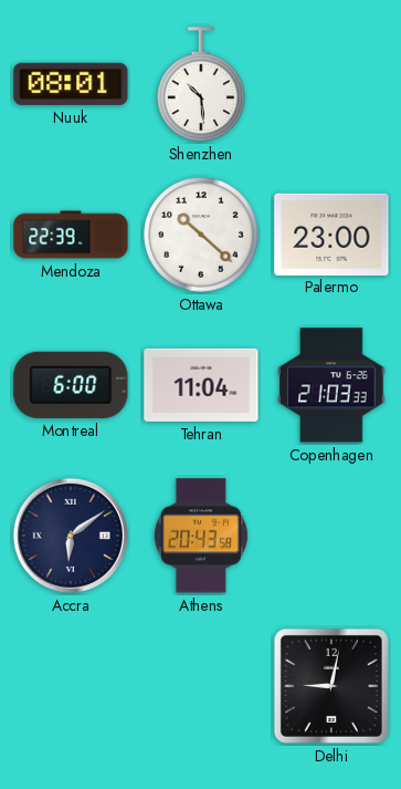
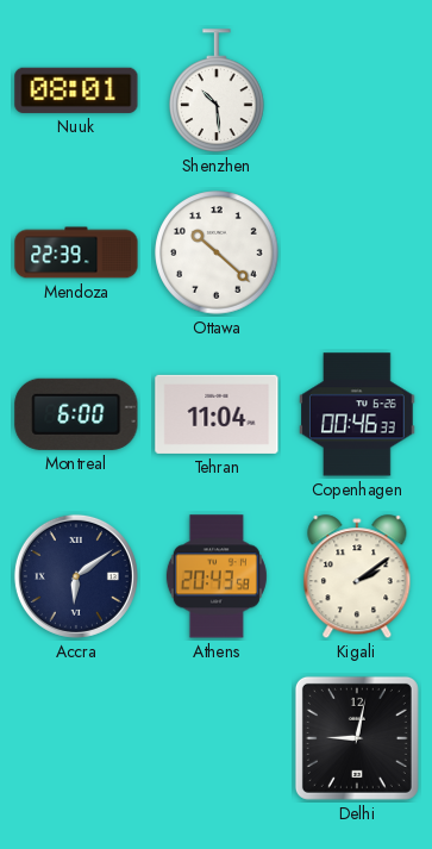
Palermo: 23:00 -> none (331, 233)
Copenhagen: 21:03 -> 00:46 (357, 414)
Kigali: none -> 2:09 (357, 578)
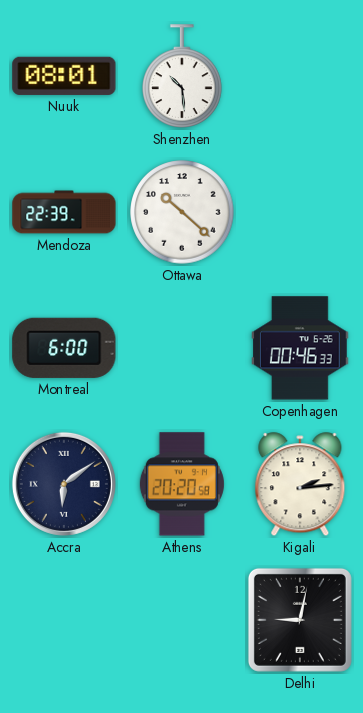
Tehran: 11:04 -> none (217, 414)
Athens: 20:43 -> 20:20 (182, 484)
Kigali: 2:09 -> 2:14 (300, 485)
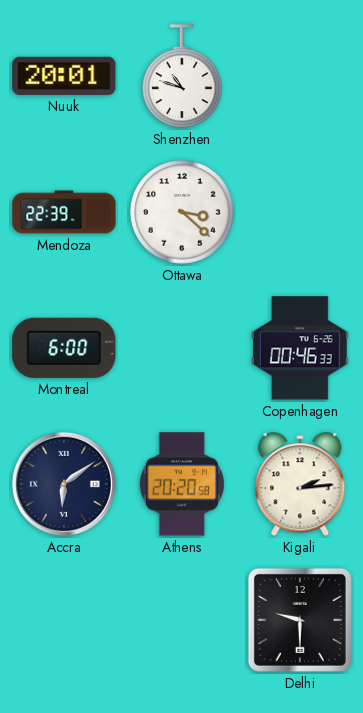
Nuuk: 08:01 -> 20:01 (64, 76)
Shenzhen: 10:29 -> 10:48 (183, 76)
Ottawa: 10:22 -> 3:22 (182, 212)
Delhi: 9:02 -> 9:30 (300, 620)
